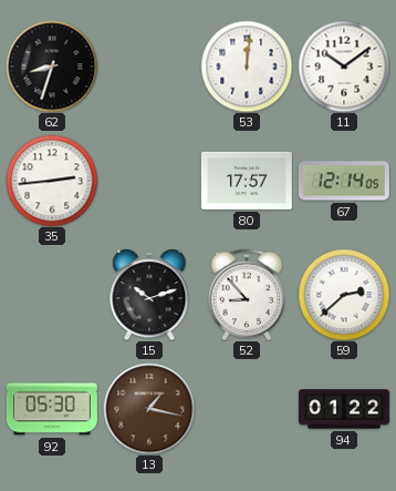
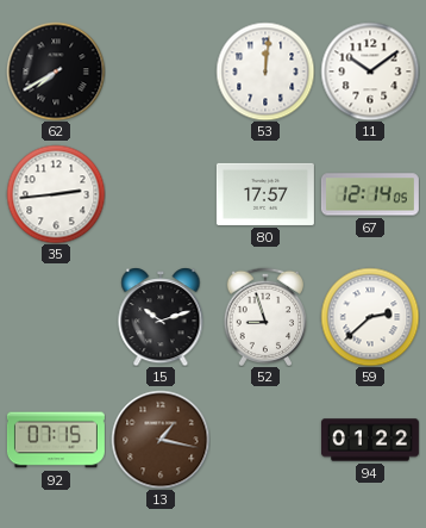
62: 8:33 -> 7:40 (56, 72)
52: 8:53 -> 8:57 (265, 316)
92: 05:30 -> 07:15 (56, 440)
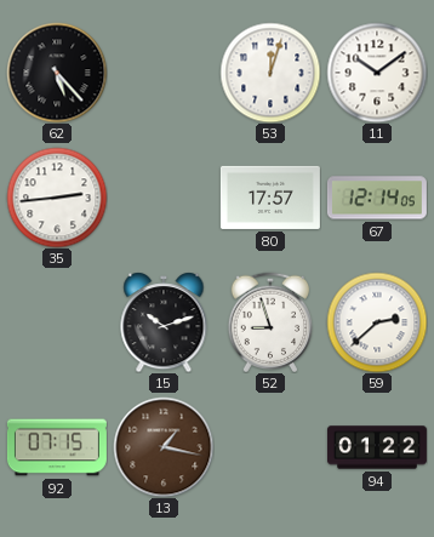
62: 7:40 -> 5:23 (57, 73)
53: 12:01 -> 12:03 (270, 73)
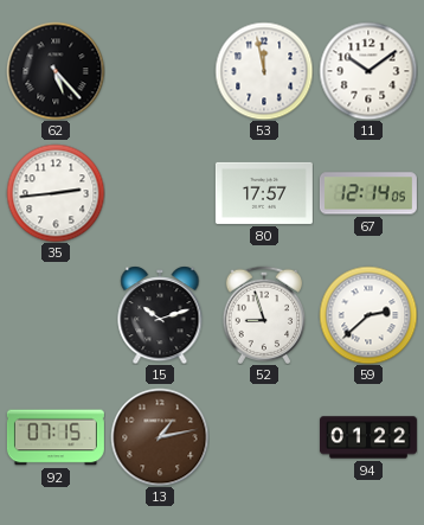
53: 12:03 -> 11:58 (264, 71)
13: 1:17 -> 1:13 (160, 437)
